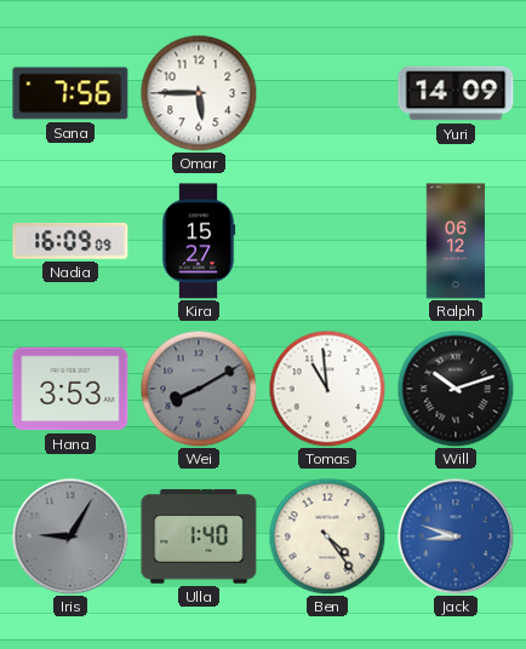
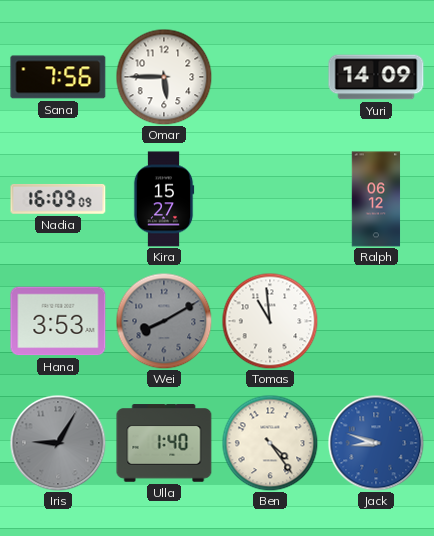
Will: 10:12 -> none (456, 389)
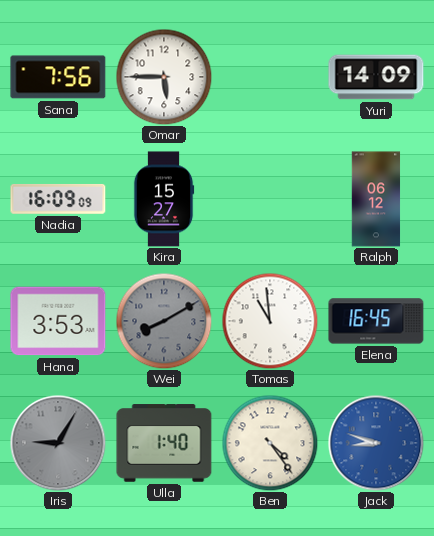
Elena: none -> 16:45 (376, 321)
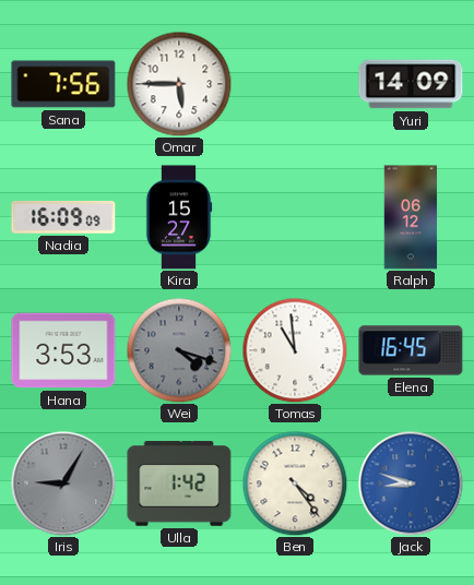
Wei: 8:10 -> 4:18 (179, 350)
Ulla: 1:40 -> 1:42 (179, 483)
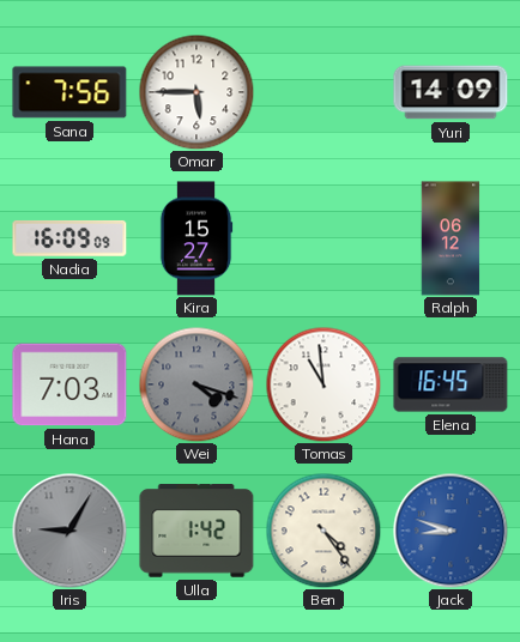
Hana: 3:53 -> 7:03 (69, 384)
